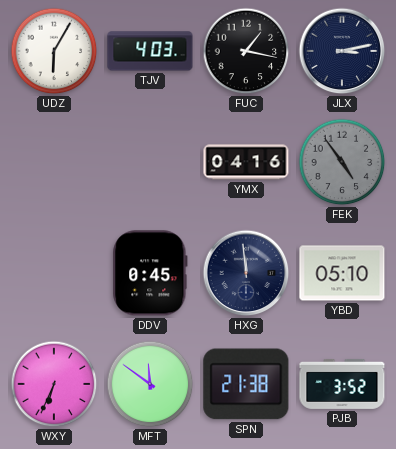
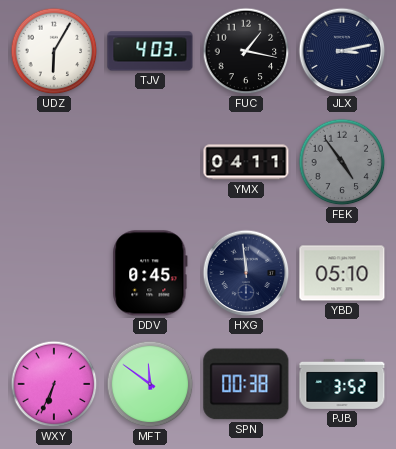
YMX: 04:16 -> 04:11 (246, 162)
SPN: 21:38 -> 00:38 (246, 384)
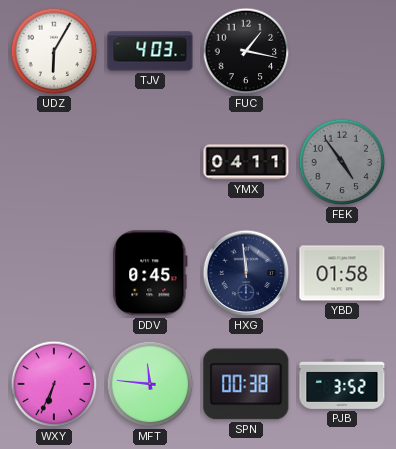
JLX: 3:13 -> none (342, 51)
YBD: 05:10 -> 01:58 (342, 273)
MFT: 11:51 -> 11:46 (150, 384)
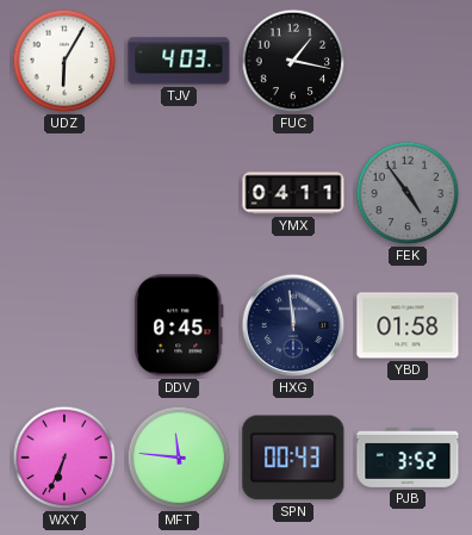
SPN: 00:38 -> 00:43 (293, 458)
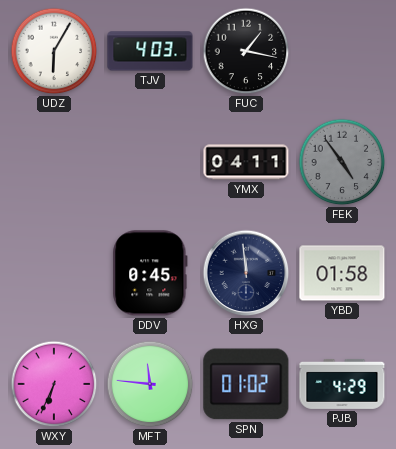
SPN: 00:43 -> 01:02 (246, 384)
PJB: 3:52 -> 4:29 (342, 384)
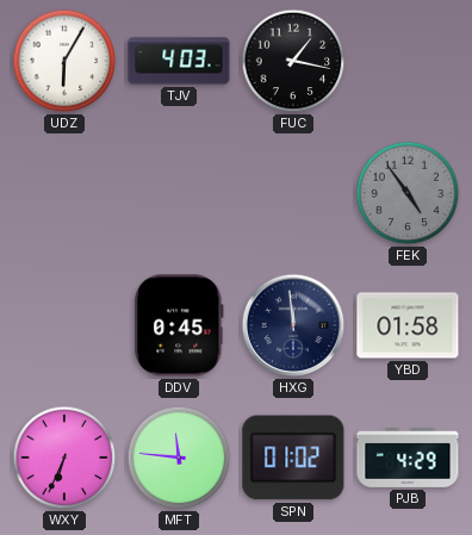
YMX: 04:11 -> none (246, 162)
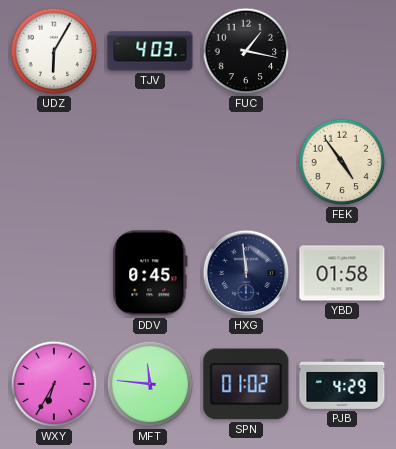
FEK dial: grey -> cream (342, 162)
WXY: 6:34 -> 6:35 (54, 384)
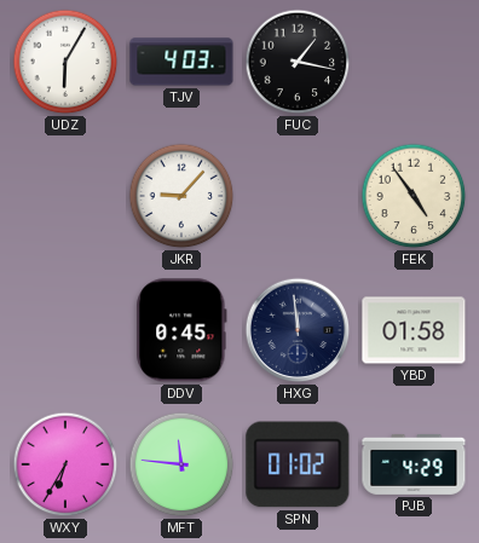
JKR: none -> 9:07 (181, 196)
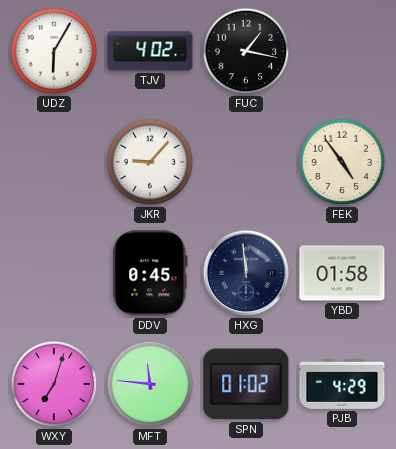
TJV: 4:03 -> 4:02 (150, 51)
WXY: 6:35 -> 7:03 (54, 384)
